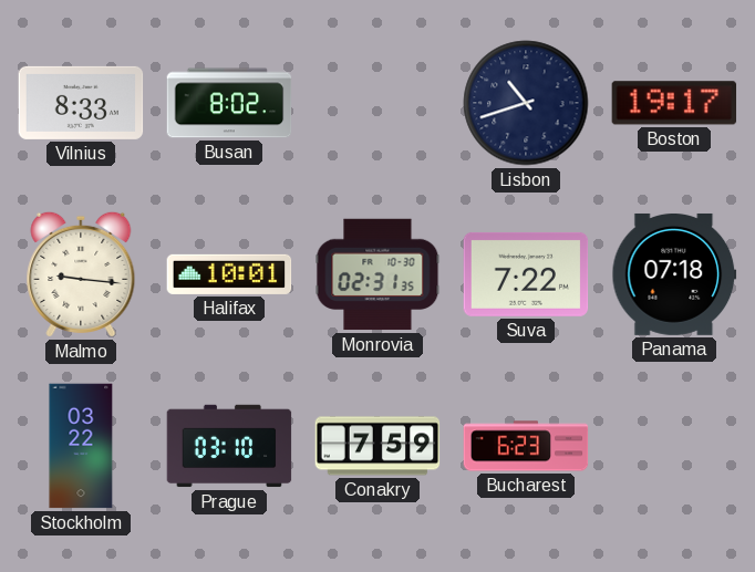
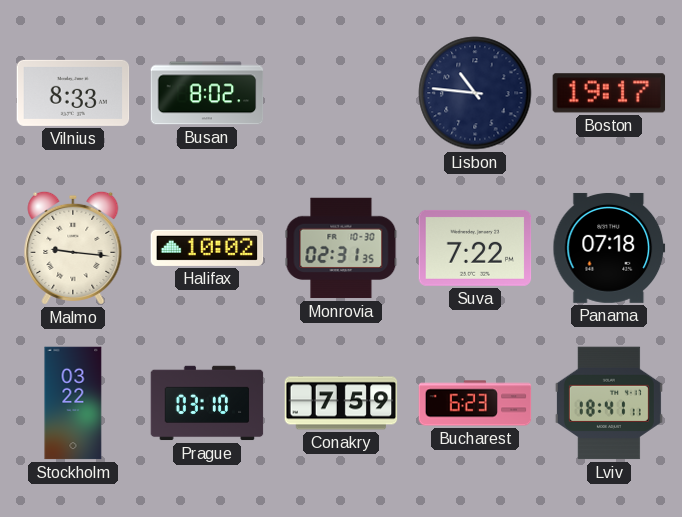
Lisbon: 10:42 -> 10:46 (475, 93)
Halifax: 10:01 -> 10:02 (207, 248)
Lviv: none -> 18:41 (609, 403)
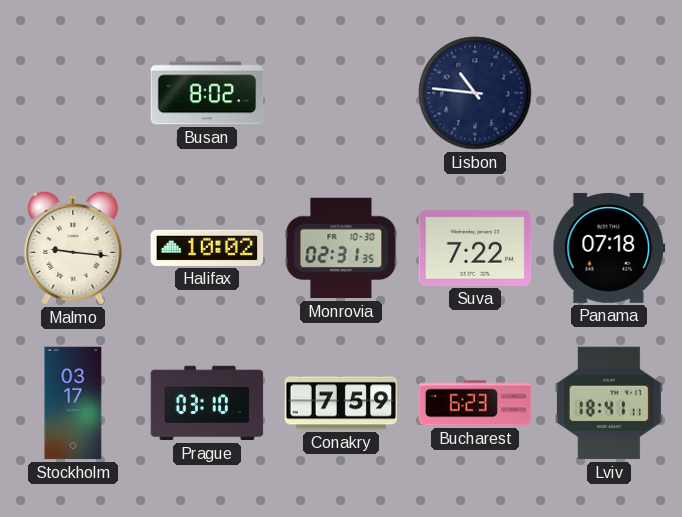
Vilnius: 8:33 -> none (73, 93)
Boston: 19:17 -> none (609, 93)
Stockholm: 03:22 -> 03:17 (73, 403)
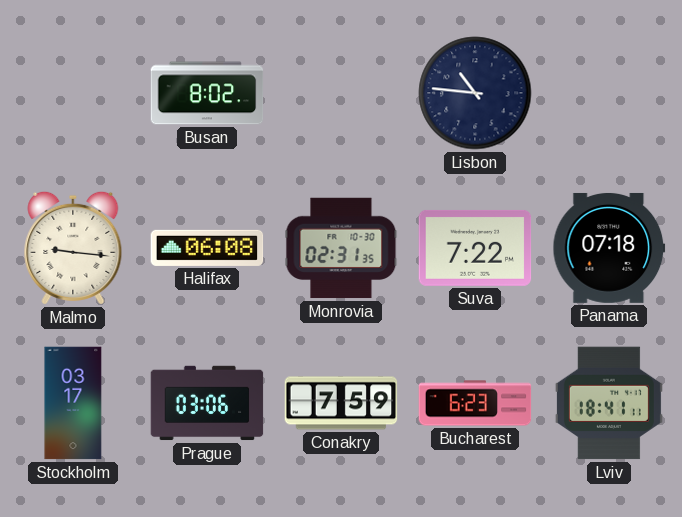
Halifax: 10:02 -> 06:08 (207, 248)
Prague: 03:10 -> 03:06 (207, 403)
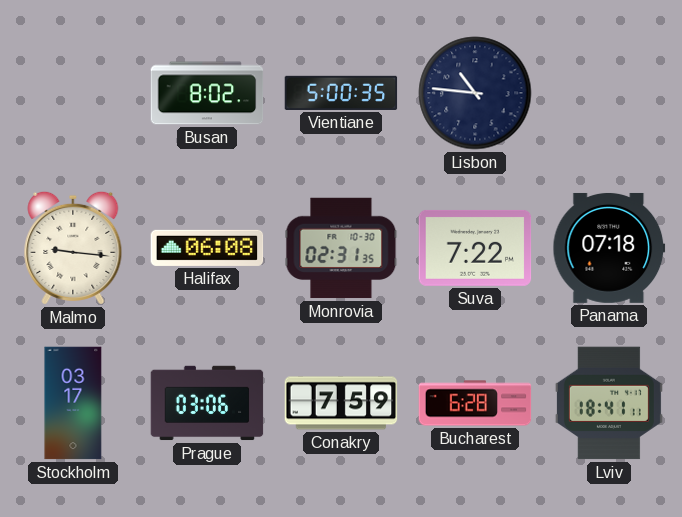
Vientiane: none -> 5:00 (341, 93)
Bucharest: 6:23 -> 6:28 (475, 403)
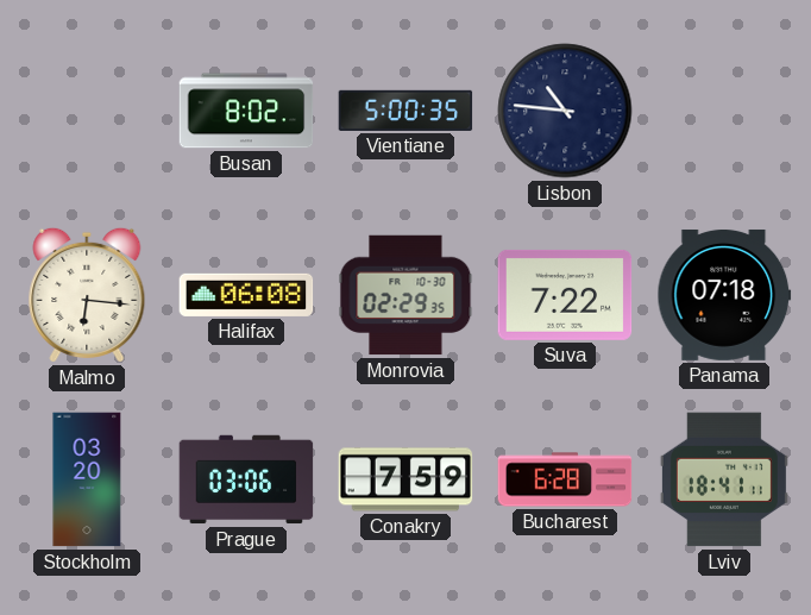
Malmo: 9:16 -> 6:16 (87, 295)
Monrovia: 02:31 -> 02:29 (405, 295)
Stockholm: 03:17 -> 03:20 (87, 479)
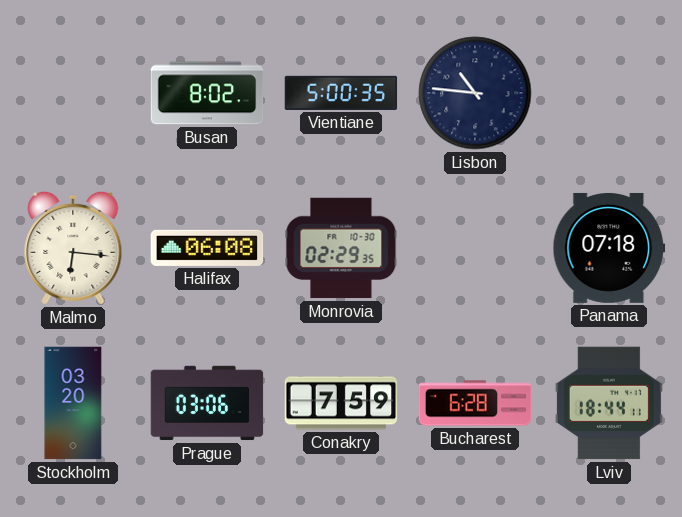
Suva: 7:22 -> none (565, 295)
Lviv: 18:41 -> 18:44 (609, 403)
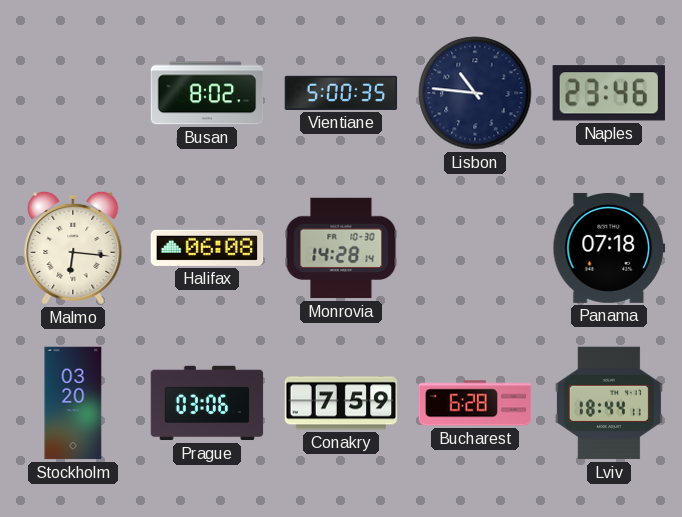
Naples: none -> 23:46 (609, 93)
Monrovia: 02:29 -> 14:28 (341, 248)
